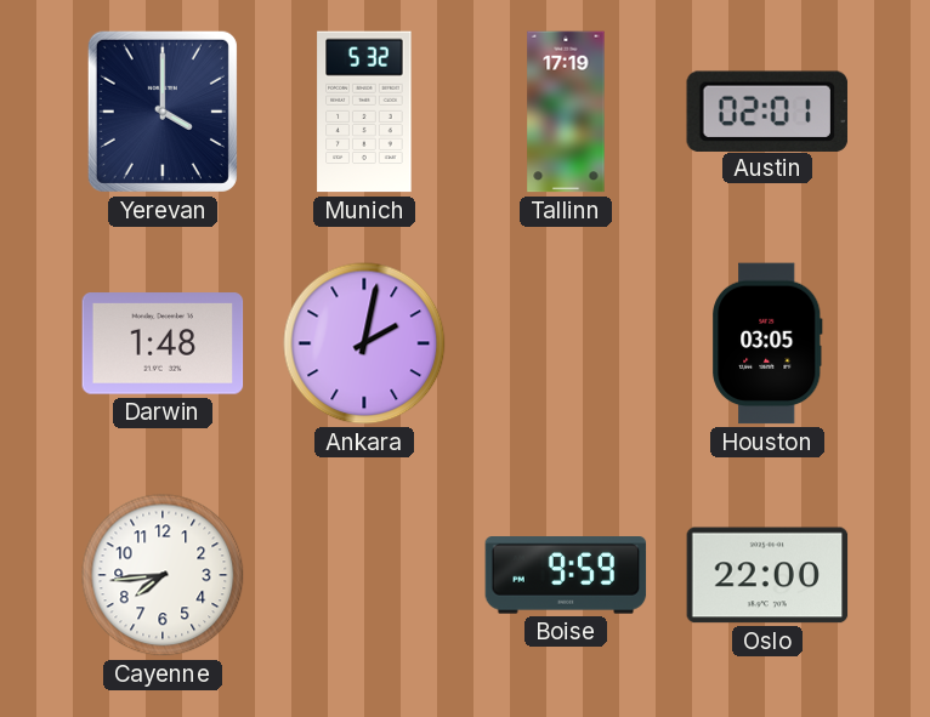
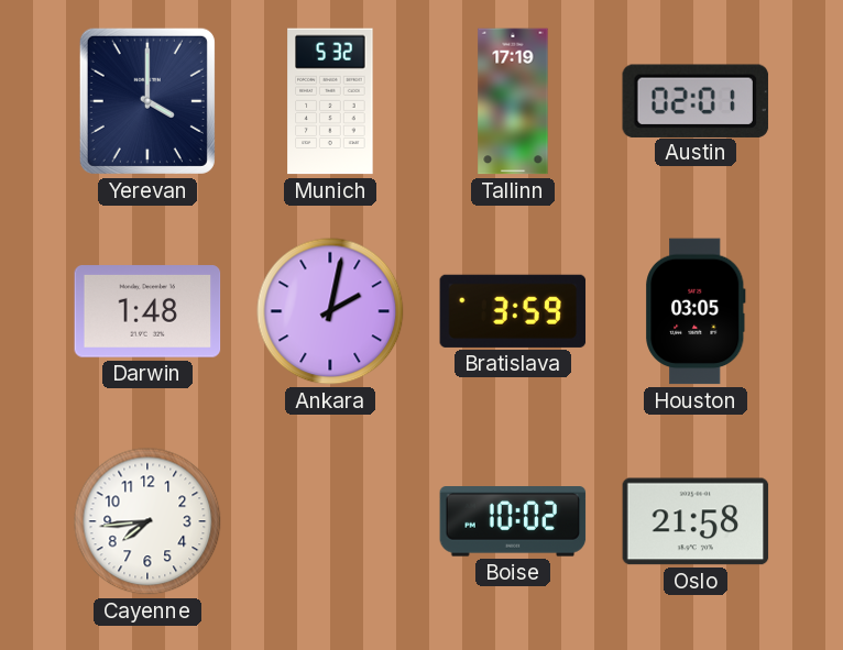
Bratislava: none -> 3:59 (513, 311)
Boise: 9:59 -> 10:02 (513, 521)
Oslo: 22:00 -> 21:58 (696, 521)
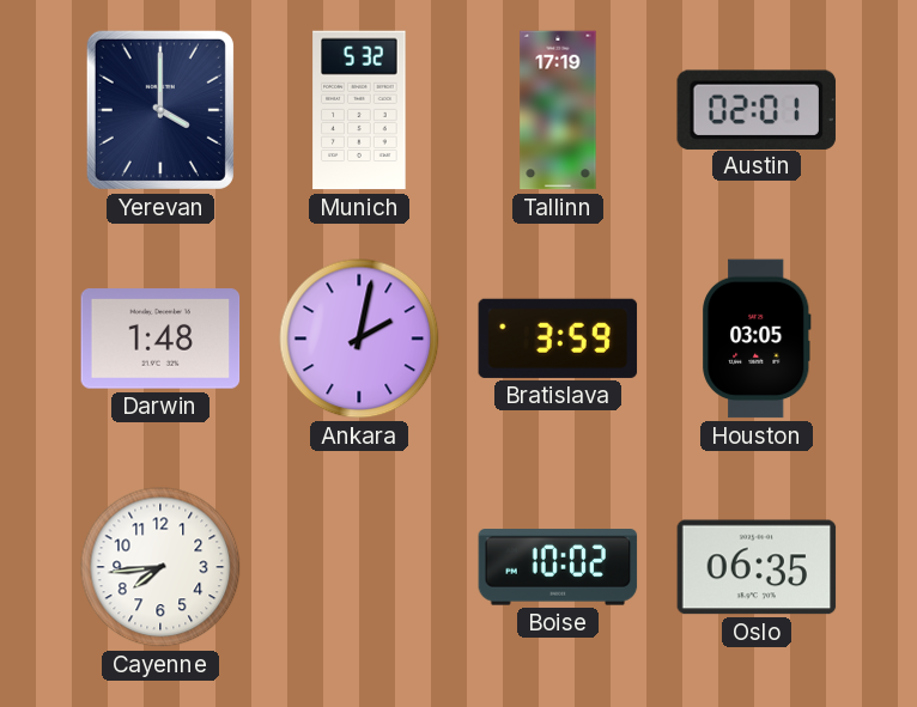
Oslo: 21:58 -> 06:35 (757, 567)
